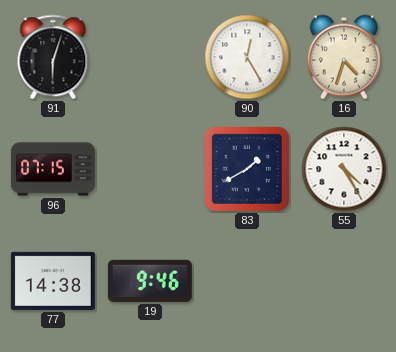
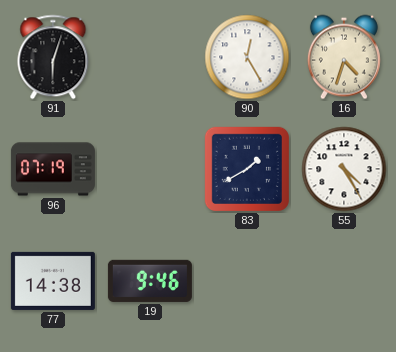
96: 07:15 -> 07:19 (53, 169)
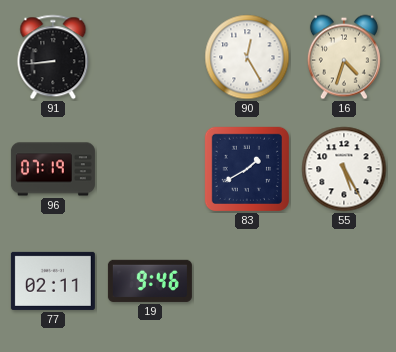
91: 6:03 -> 8:44 (53, 57)
55: 4:25 -> 5:25 (344, 169)
77: 14:38 -> 02:11 (53, 281)
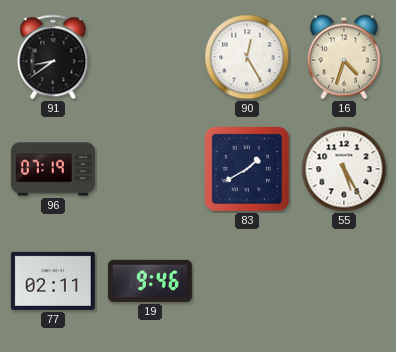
91: 8:44 -> 8:39 (53, 57)
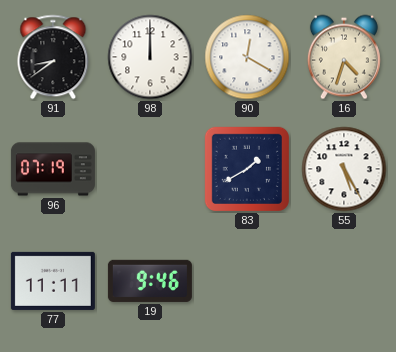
98: none -> 12:00 (150, 57)
90: 12:25 -> 12:20 (247, 57)
77: 02:11 -> 11:11 (53, 281)
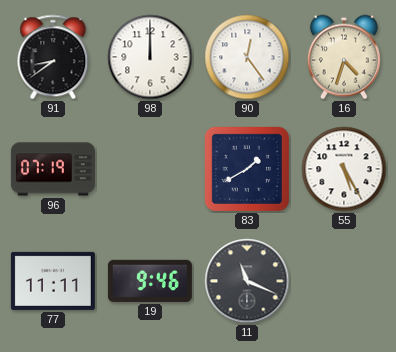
90: 12:20 -> 12:24 (247, 57)
11: none -> 11:19 (247, 281)
